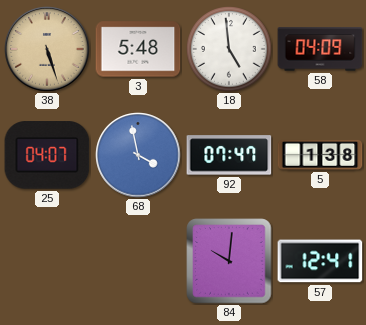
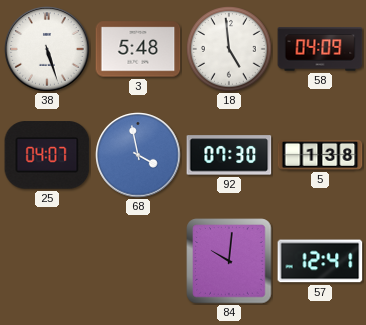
38 dial: champagne -> white (47, 49)
92: 07:47 -> 07:30 (229, 155)
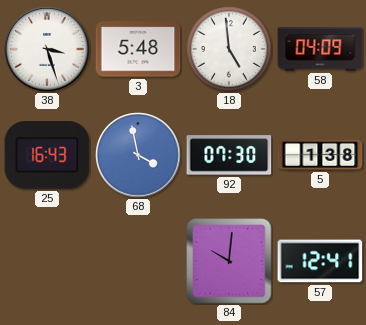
38: 5:27 -> 3:27 (47, 49)
25: 04:07 -> 16:43 (47, 155)
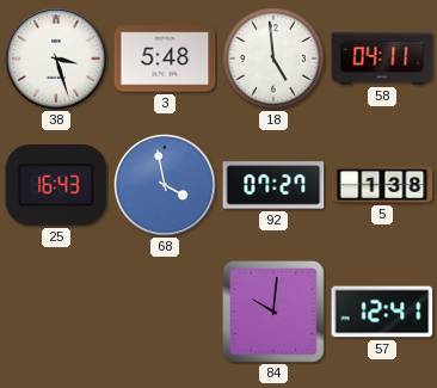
58: 04:09 -> 04:11 (382, 58)
92: 07:30 -> 07:27 (273, 185)
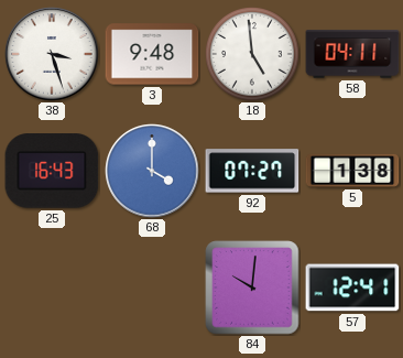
3: 5:48 -> 9:48 (152, 54)
68: 3:58 -> 4:00 (152, 171)
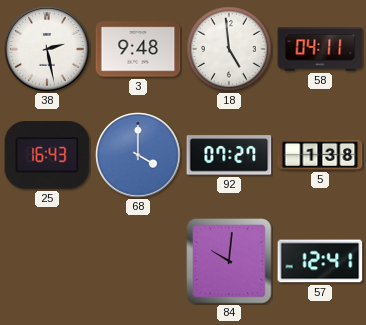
38: 3:27 -> 2:28 (47, 49)
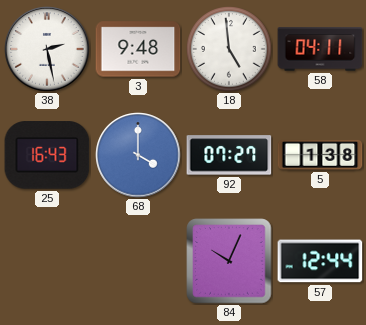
84: 10:01 -> 10:04 (229, 261)
57: 12:41 -> 12:44 (320, 261)
